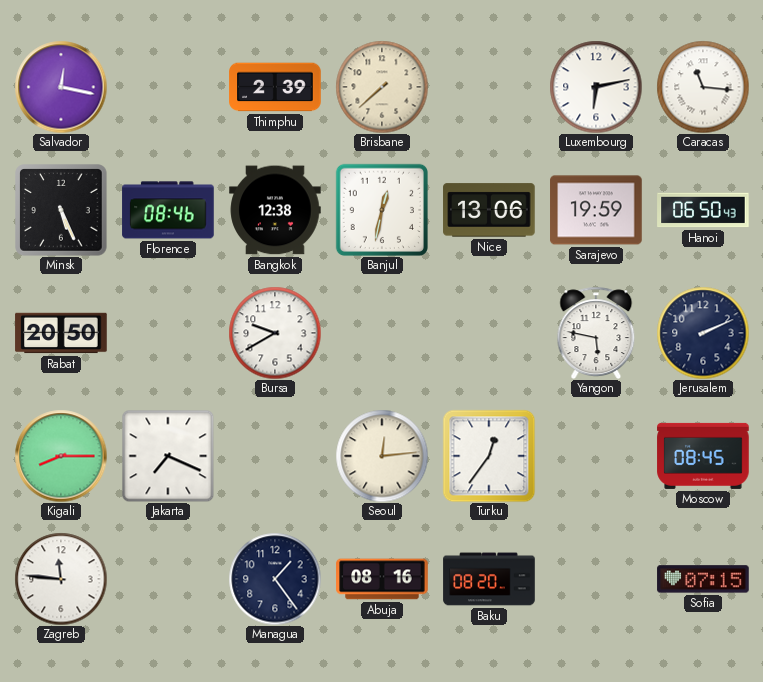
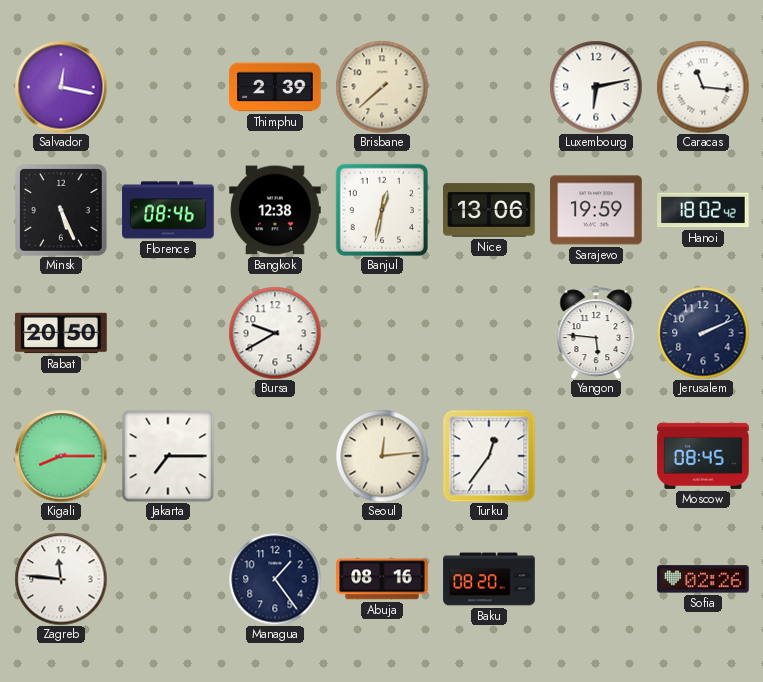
Hanoi: 06:50 -> 18:02 (703, 210)
Yangon: 5:47 -> 5:46 (596, 332)
Jakarta: 7:19 -> 7:15 (168, 456)
Sofia: 07:15 -> 02:26 (703, 579)
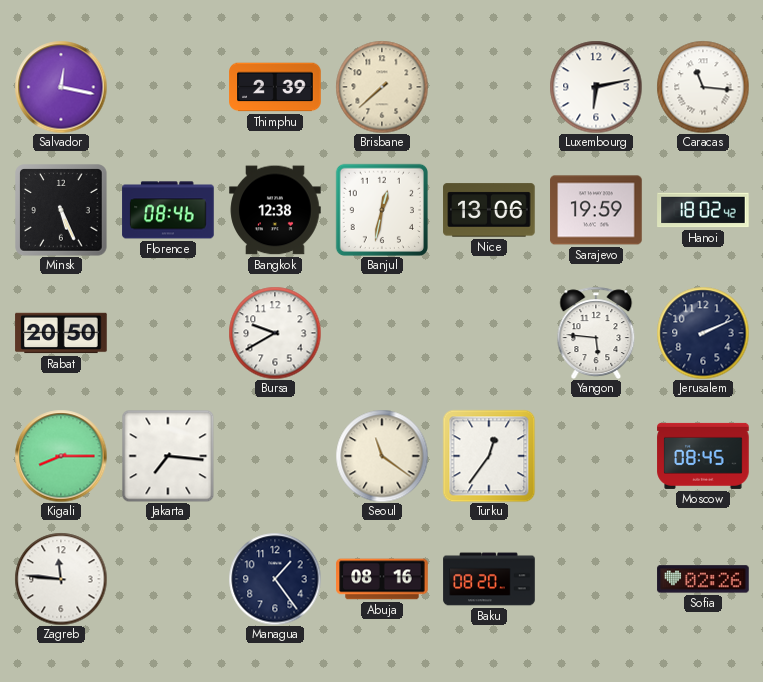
Jakarta: 7:15 -> 7:16 (168, 456)
Seoul: 12:14 -> 11:21 (382, 456)
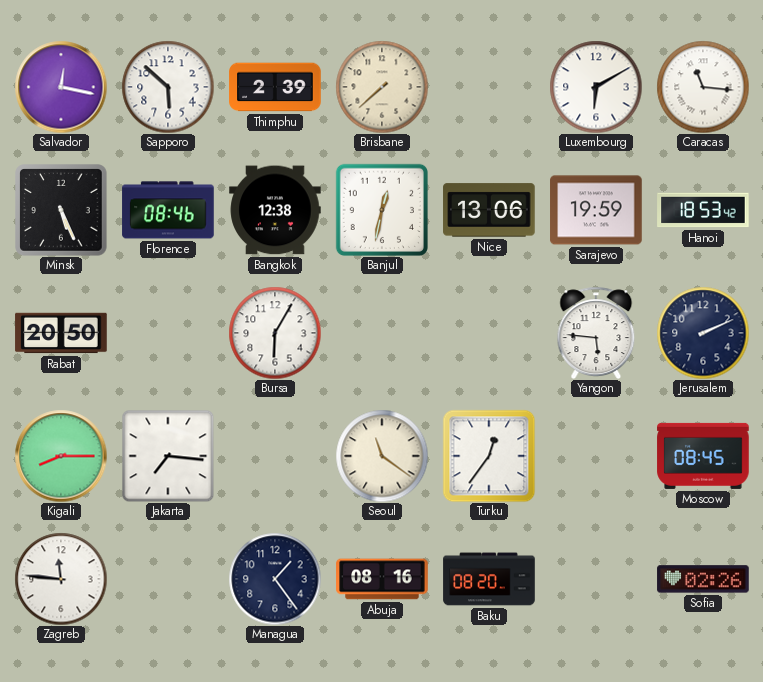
Sapporo: none -> 5:52 (168, 87)
Luxembourg: 6:13 -> 6:10 (596, 87)
Hanoi: 18:02 -> 18:53 (703, 210)
Bursa: 9:40 -> 6:05 (275, 333)
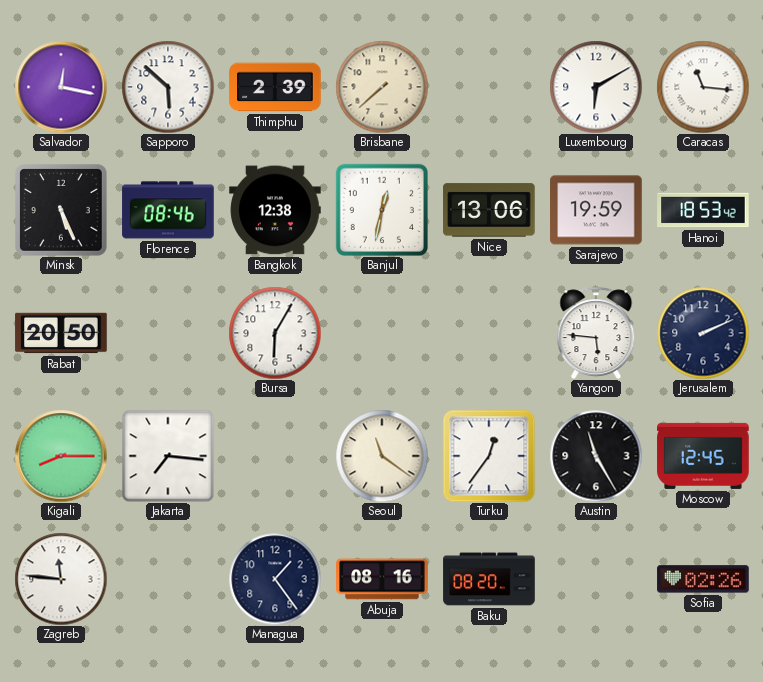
Austin: none -> 11:25 (596, 456)
Moscow: 08:45 -> 12:45 (703, 456)
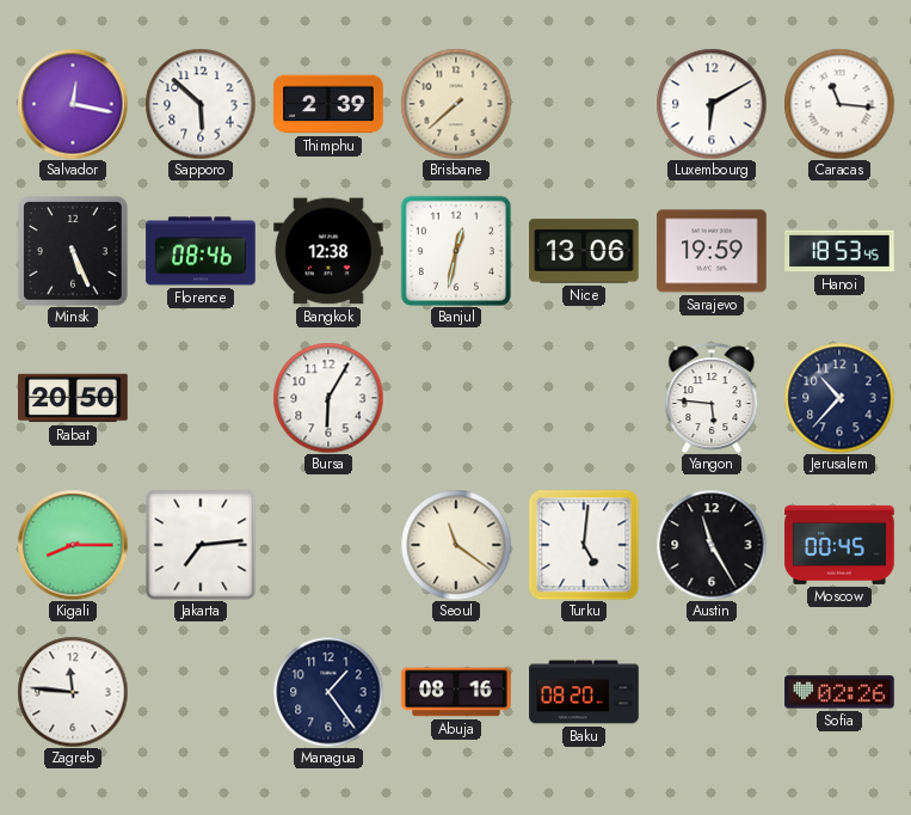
Hanoi: 18:53:42 -> 18:53:45 (839, 251)
Jerusalem: 2:11 -> 10:37 (839, 398)
Jakarta: 7:16 -> 7:14 (201, 545)
Turku: 12:36 -> 5:01 (584, 545)
Moscow: 12:45 -> 00:45 (839, 545)
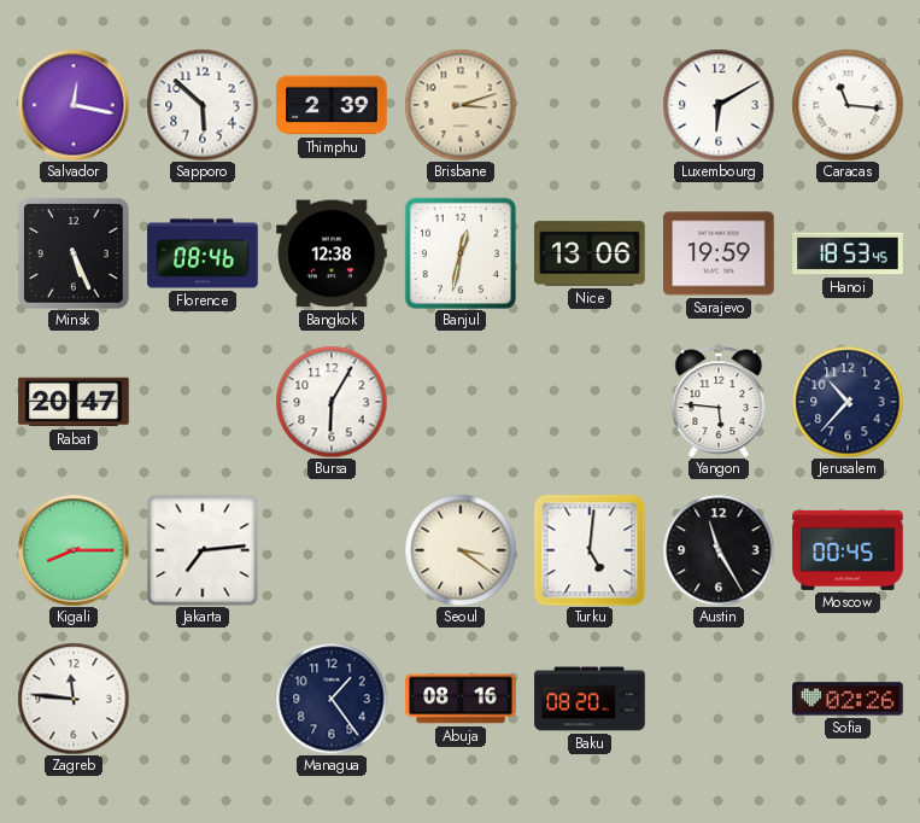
Brisbane: 7:38 -> 3:12 (461, 105)
Rabat: 20:50 -> 20:47 (74, 402)
Seoul: 11:21 -> 3:21 (461, 550)
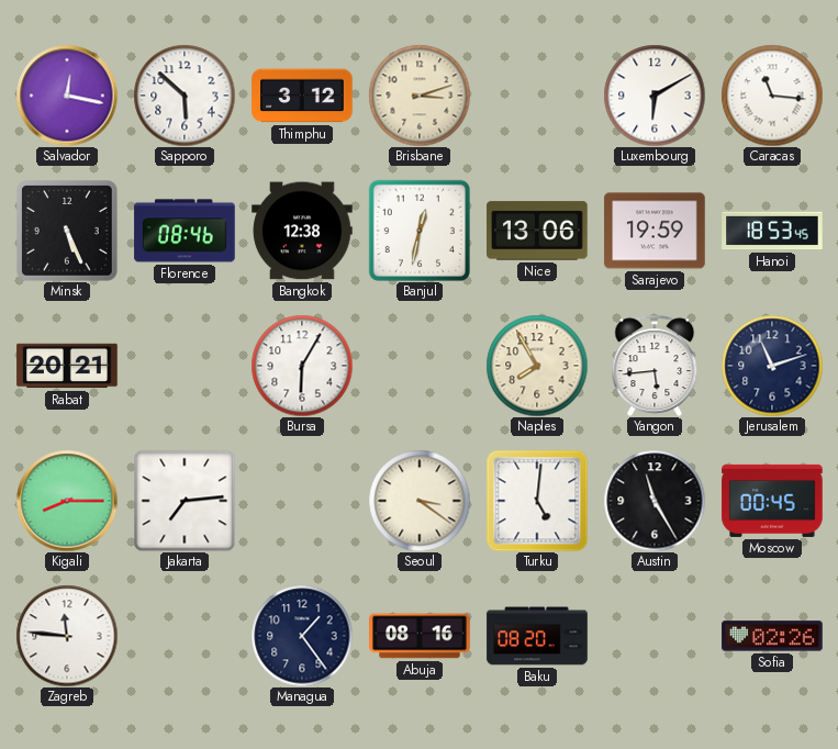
Thimphu: 2:39 -> 3:12 (302, 96)
Rabat: 20:47 -> 20:21 (67, 366)
Naples: none -> 7:55 (537, 366)
Yangon: 5:46 -> 5:44 (655, 365)
Jerusalem: 10:37 -> 11:12 (772, 366)
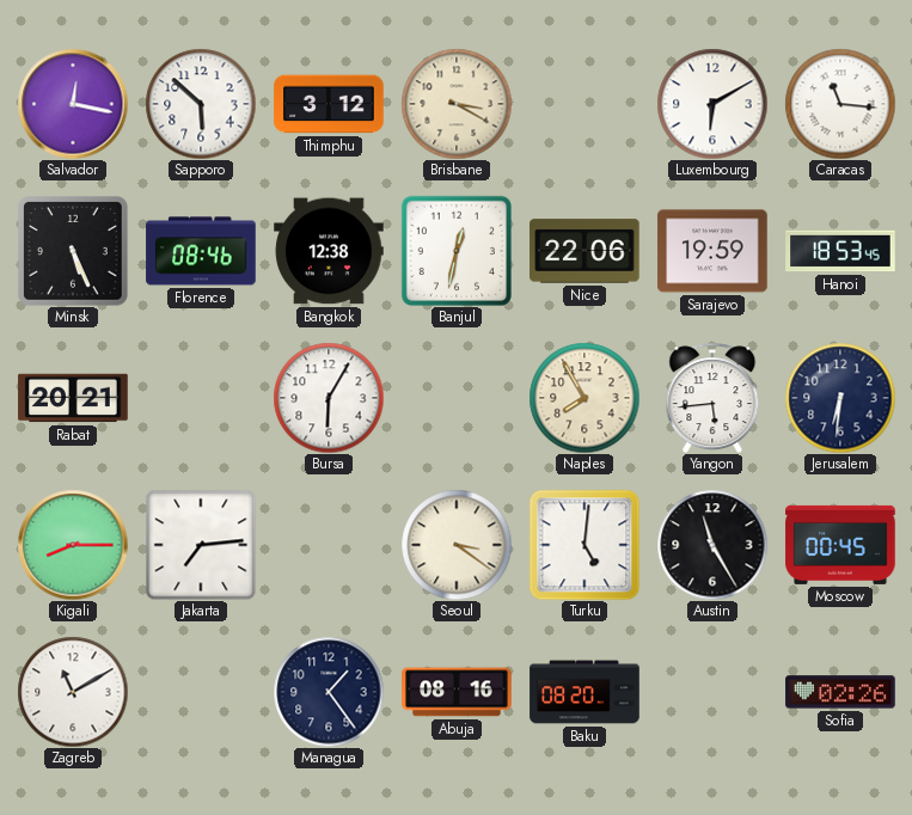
Brisbane: 3:12 -> 3:20 (457, 104)
Nice: 13:06 -> 22:06 (584, 251)
Jerusalem: 11:12 -> 6:31 (840, 398)
Zagreb: 11:46 -> 11:10 (73, 692)
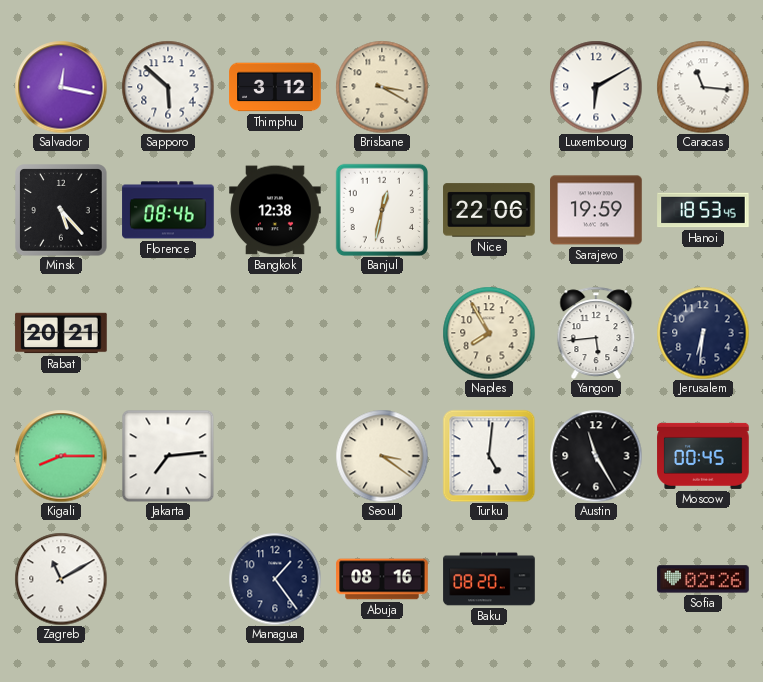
Minsk: 5:26 -> 5:23 (61, 210)
Bursa: 6:05 -> none (329, 398)
